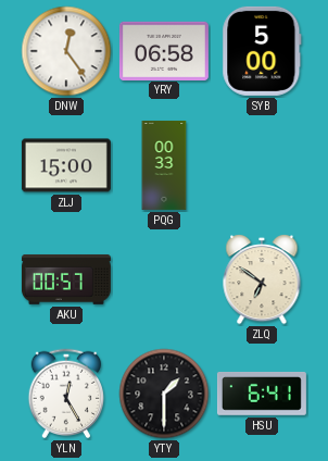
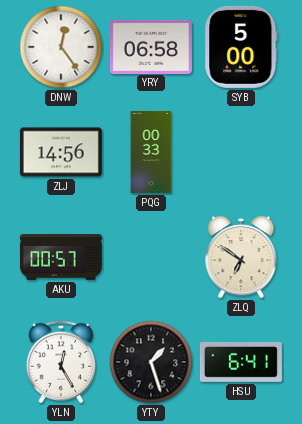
ZLJ: 15:00 -> 14:56 (61, 152)
YTY: 1:30 -> 1:27 (151, 362)
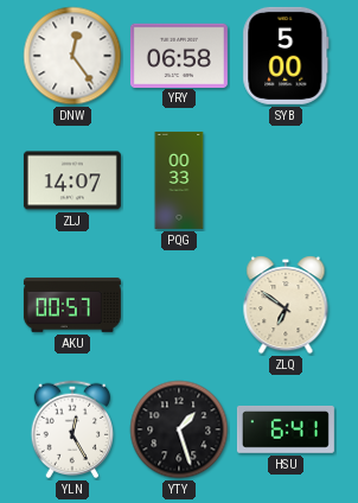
ZLJ: 14:56 -> 14:07 (72, 180)
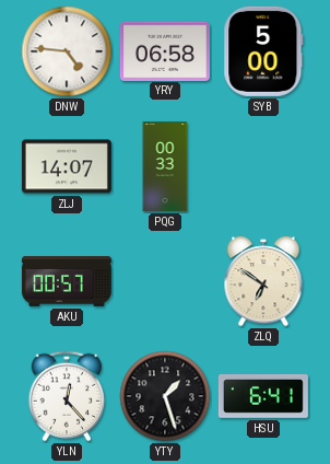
DNW: 12:24 -> 4:46 (67, 51)
YLN: 12:25 -> 12:23 (67, 396)
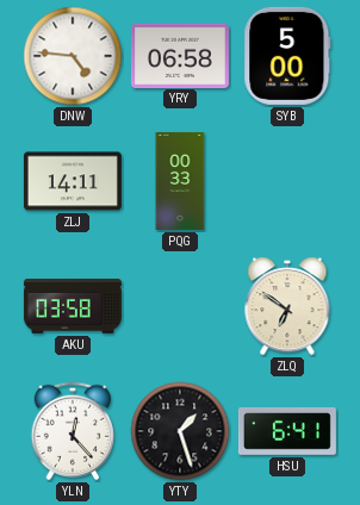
ZLJ: 14:07 -> 14:11 (73, 181)
AKU: 00:57 -> 03:58 (73, 306)
